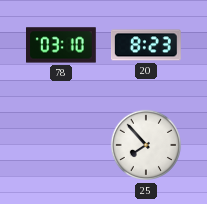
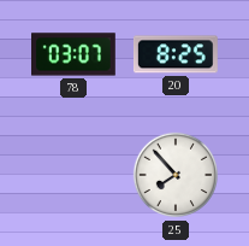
78: 03:10 -> 03:07 (75, 54)
20: 8:23 -> 8:25 (176, 54)
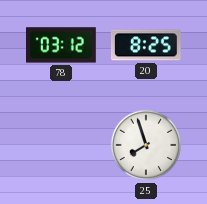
78: 03:07 -> 03:12 (62, 45)
25: 7:53 -> 7:57 (146, 145)
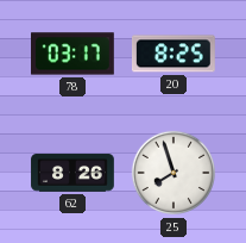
78: 03:12 -> 03:17 (74, 54)
62: none -> 8:26 (72, 173)
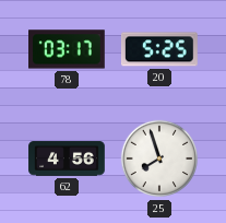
20: 8:25 -> 5:25 (159, 49)
62: 8:26 -> 4:56 (67, 159)
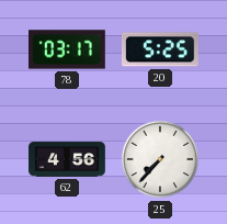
25: 7:57 -> 7:37 (160, 159)
